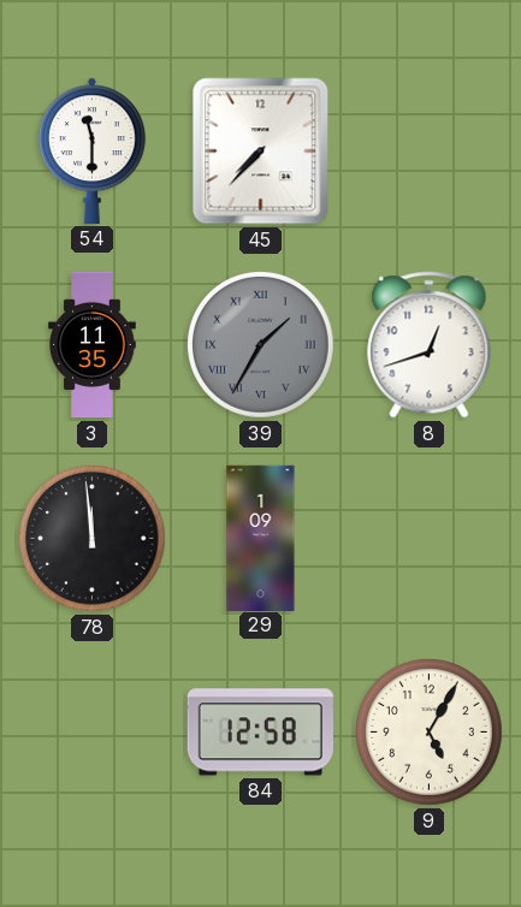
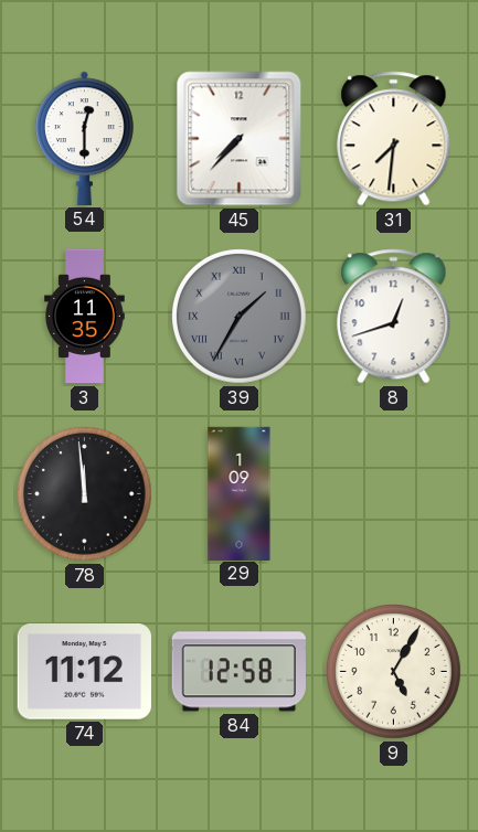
54: 11:30 -> 12:30 (85, 138)
31: none -> 7:31 (394, 139)
74: none -> 11:12 (84, 672)
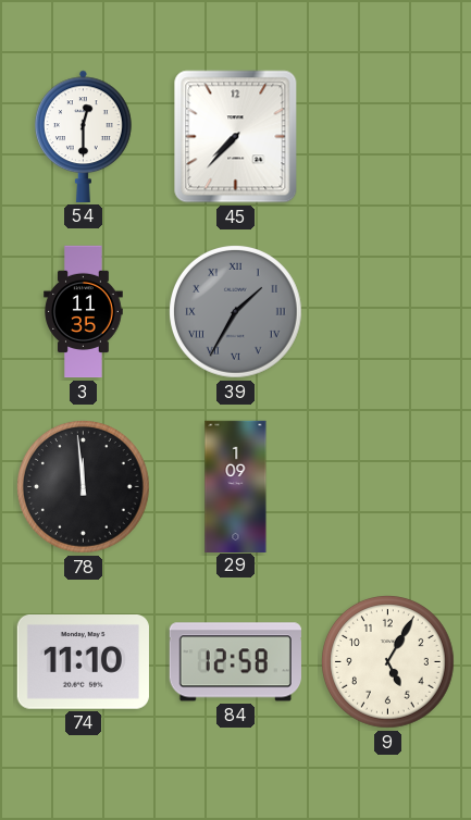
31: 7:31 -> none (394, 139)
8: 12:42 -> none (394, 317)
74: 11:12 -> 11:10 (83, 662)
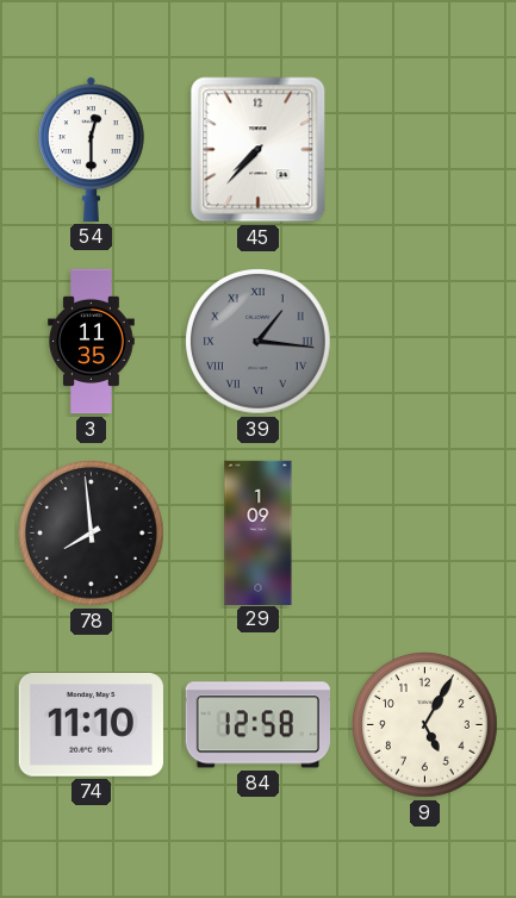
39: 1:35 -> 1:16 (259, 342)
78: 11:59 -> 7:59 (92, 534)
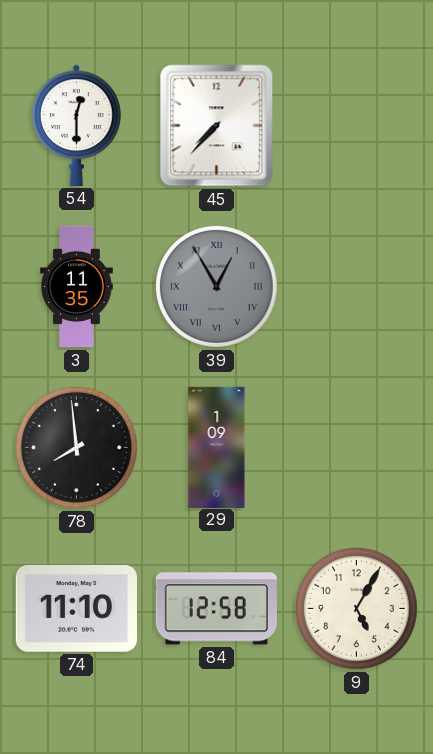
39: 1:16 -> 12:55 (217, 287)
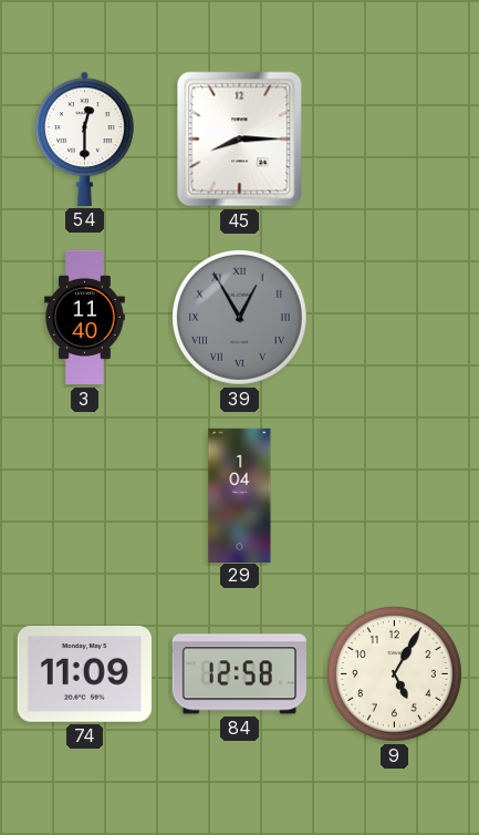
45: 7:37 -> 8:15 (240, 140)
3: 11:35 -> 11:40 (85, 318)
78: 7:59 -> none (77, 448)
29: 1:09 -> 1:04 (240, 495)
74: 11:10 -> 11:09 (84, 674)
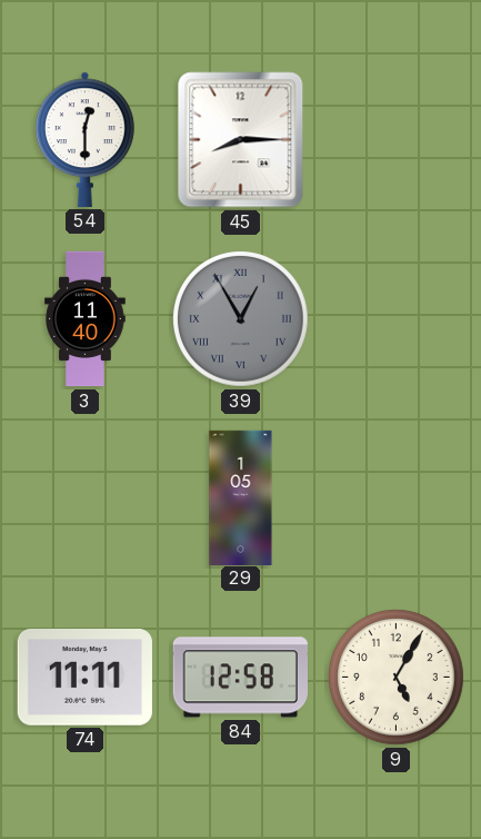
29: 1:04 -> 1:05 (241, 497)
74: 11:09 -> 11:11 (84, 678)
